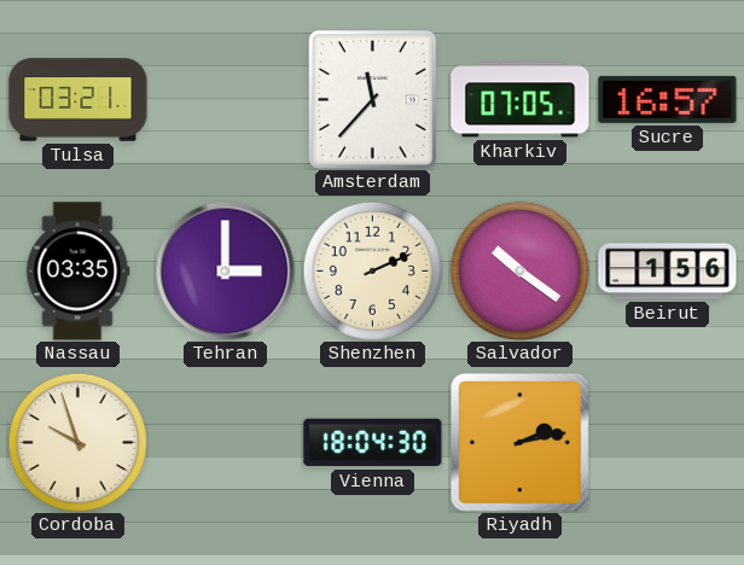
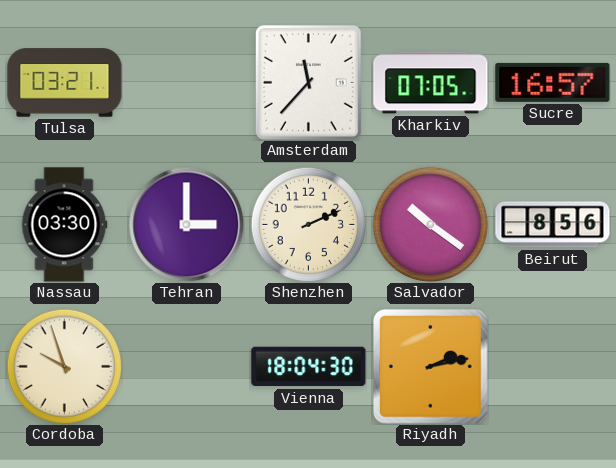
Nassau: 03:35 -> 03:30 (64, 225)
Beirut: 1:56 -> 8:56 (553, 225)
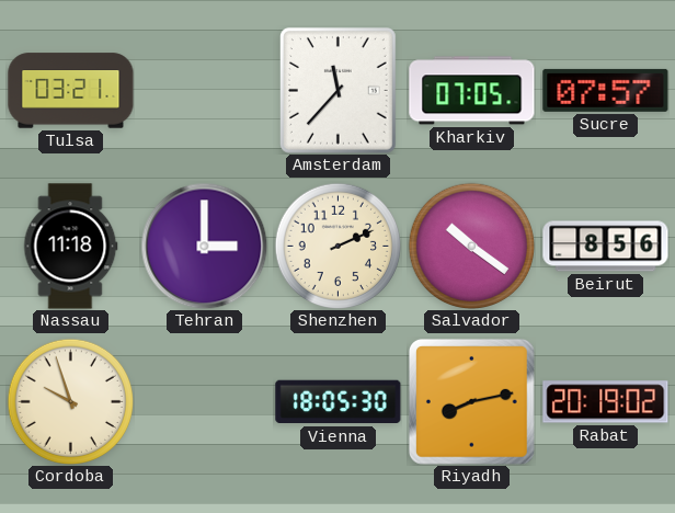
Sucre: 16:57 -> 07:57 (606, 90)
Nassau: 03:30 -> 11:18 (70, 247)
Vienna: 18:04 -> 18:05 (339, 402)
Riyadh: 2:13 -> 8:13 (471, 401)
Rabat: none -> 20:19 (606, 402)
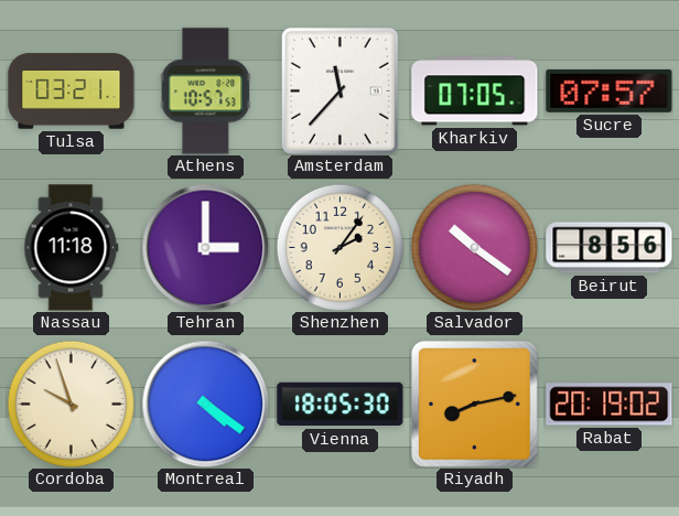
Athens: none -> 10:57 (206, 92)
Shenzhen: 2:11 -> 2:06 (339, 247)
Montreal: none -> 4:21 (205, 404)
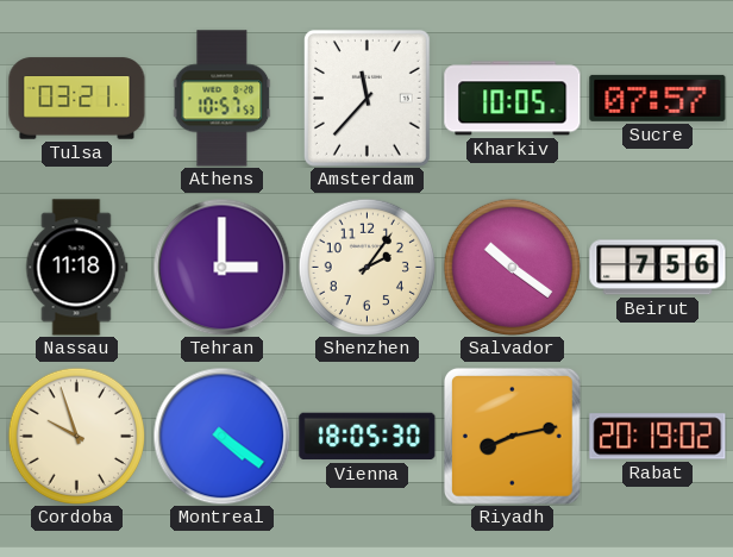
Kharkiv: 07:05 -> 10:05 (513, 99)
Beirut: 8:56 -> 7:56 (658, 268)
